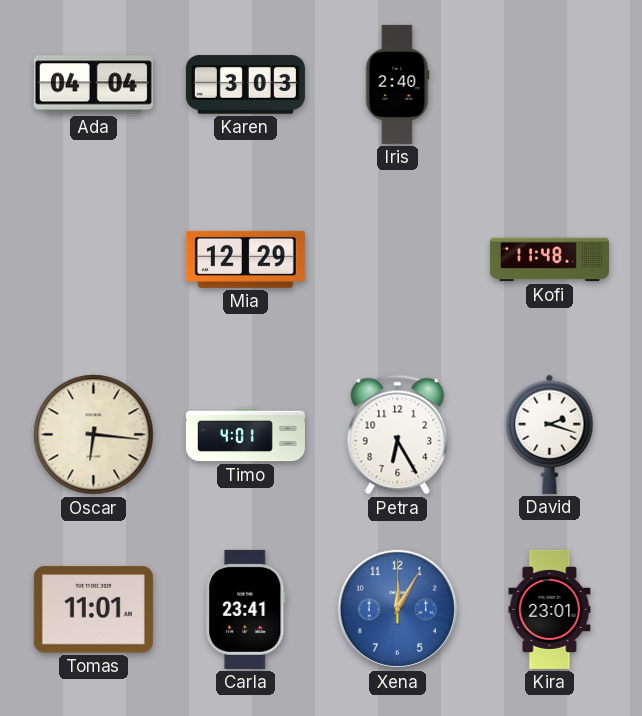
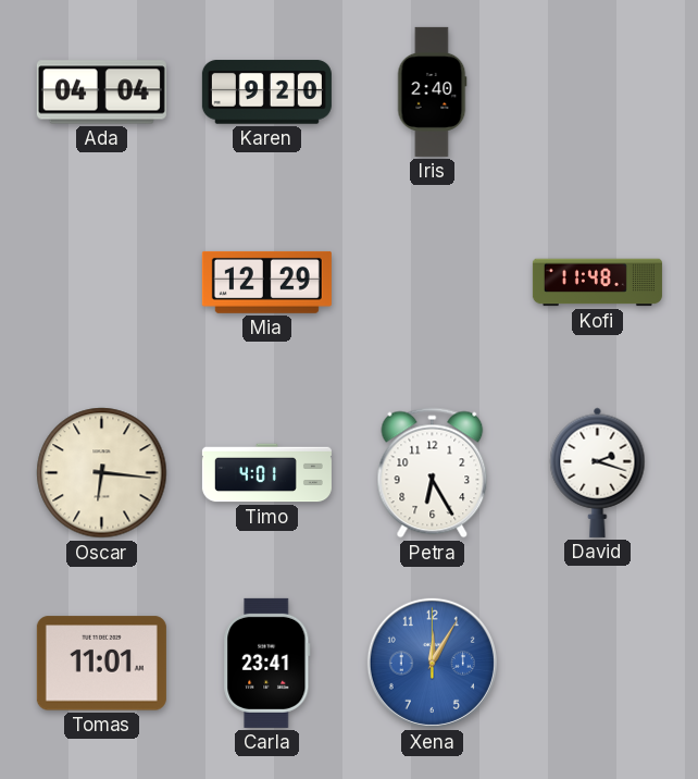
Karen: 3:03 -> 9:20 (266, 92)
Kira: 23:01 -> none (550, 609)
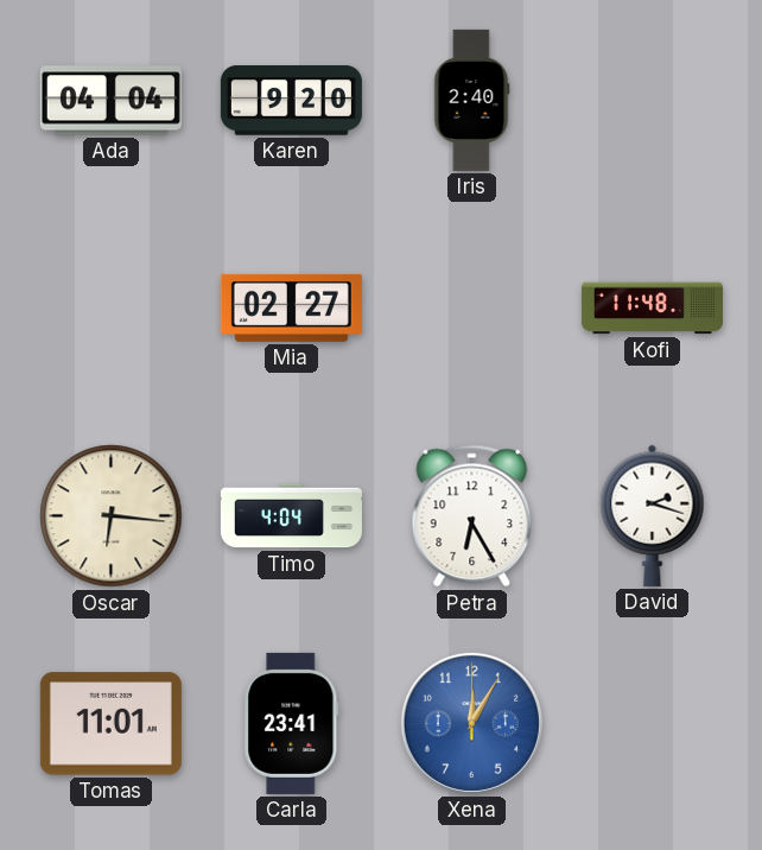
Mia: 12:29 -> 02:27 (291, 307)
Timo: 4:01 -> 4:04 (291, 516)
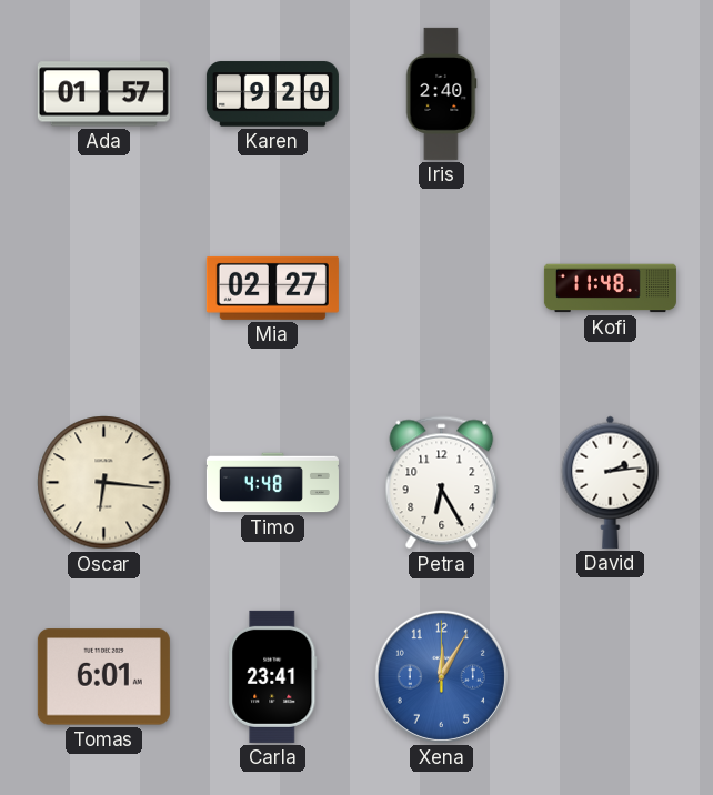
Ada: 04:04 -> 01:57 (103, 94)
Timo: 4:04 -> 4:48 (272, 483)
David: 2:18 -> 2:14 (611, 482)
Tomas: 11:01 -> 6:01 (103, 677)
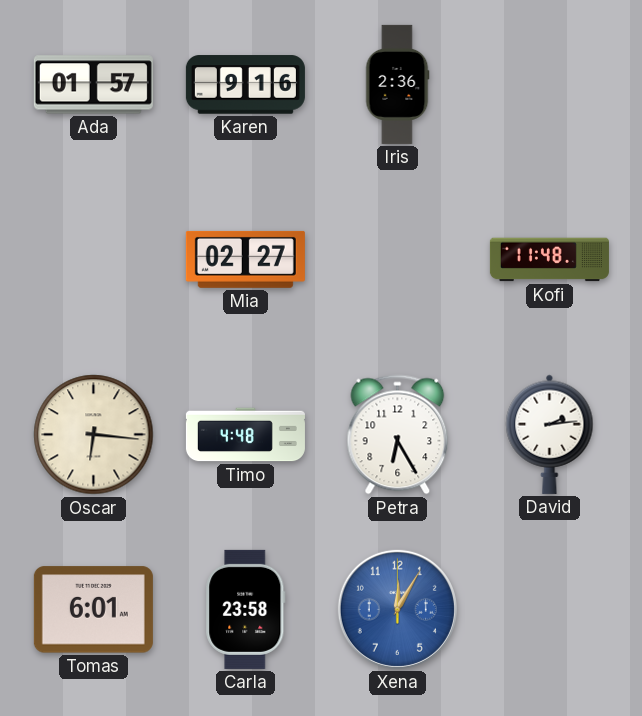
Karen: 9:20 -> 9:16 (245, 85)
Iris: 2:40 -> 2:36 (397, 84)
Carla: 23:41 -> 23:58 (246, 609)
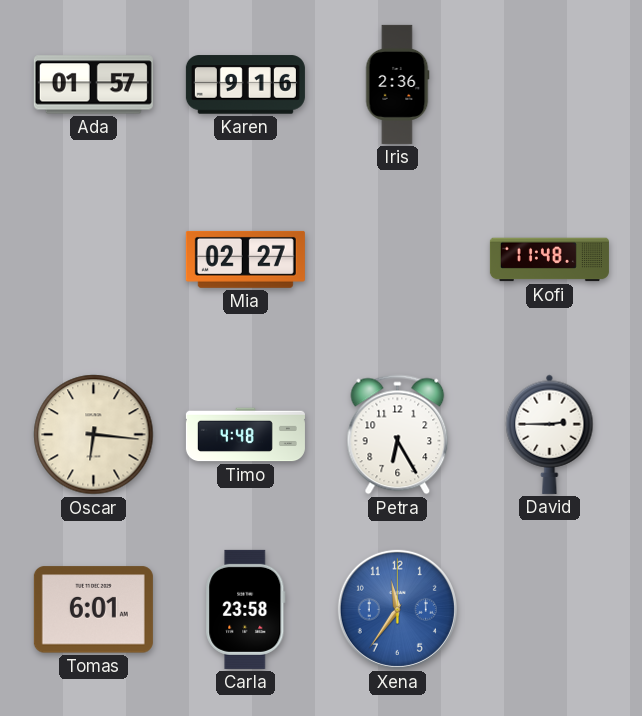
David: 2:14 -> 2:45 (550, 434)
Xena: 12:05 -> 11:36 (397, 609)
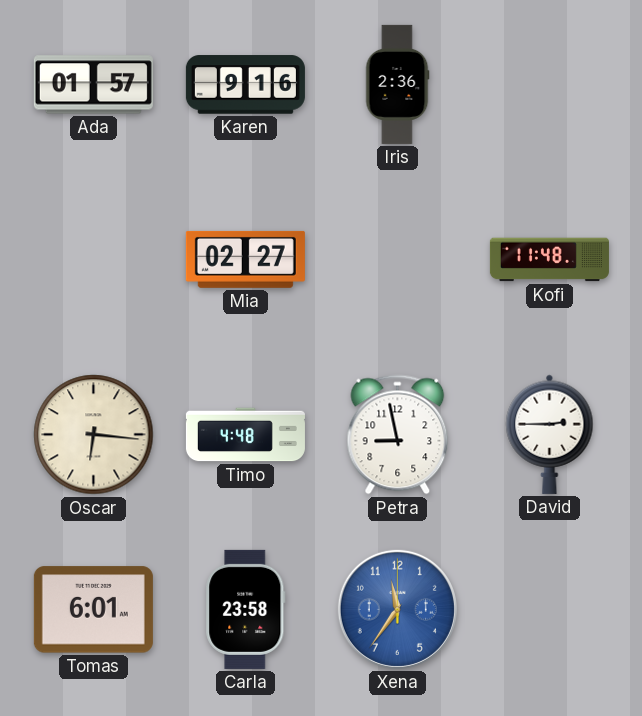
Petra: 6:25 -> 8:58 (398, 435)
